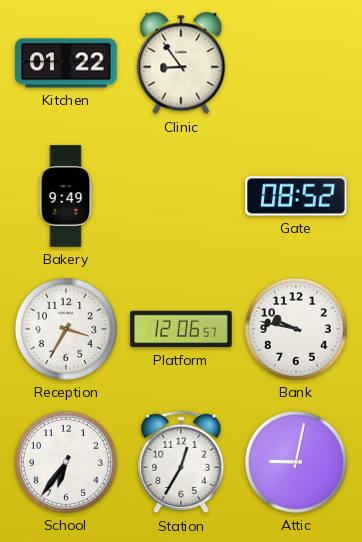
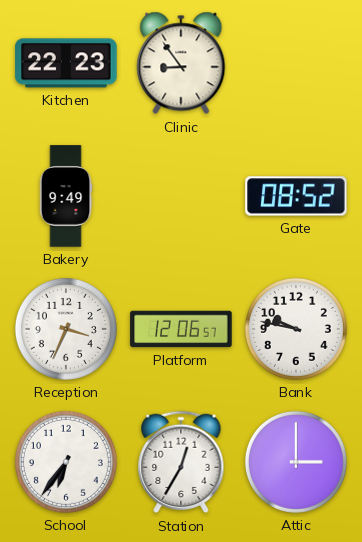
Kitchen: 01:22 -> 22:23 (66, 63)
Reception: 3:35 -> 3:34 (66, 329)
Attic: 9:02 -> 3:00 (296, 462)
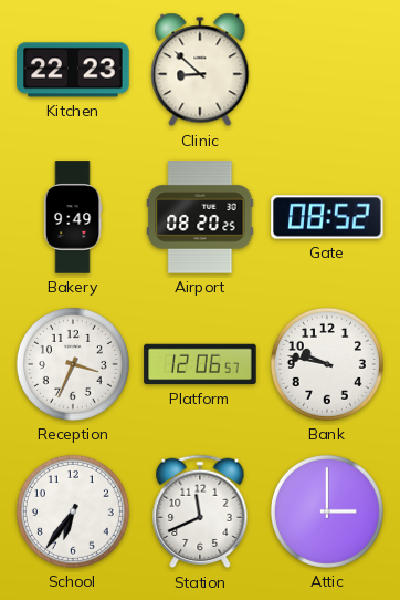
Clinic: 8:54 -> 8:52 (200, 70)
Airport: none -> 08:20 (200, 217)
Station: 12:35 -> 11:41 (200, 511)
